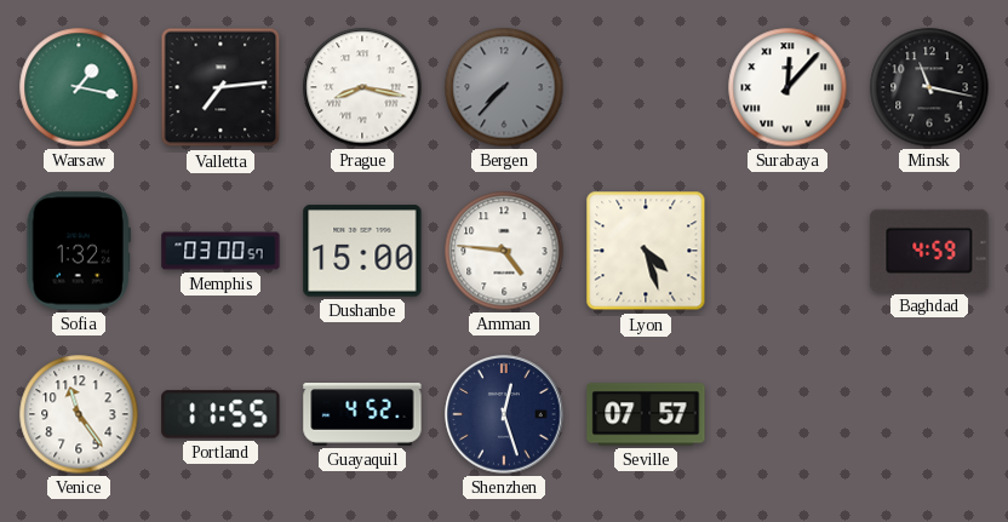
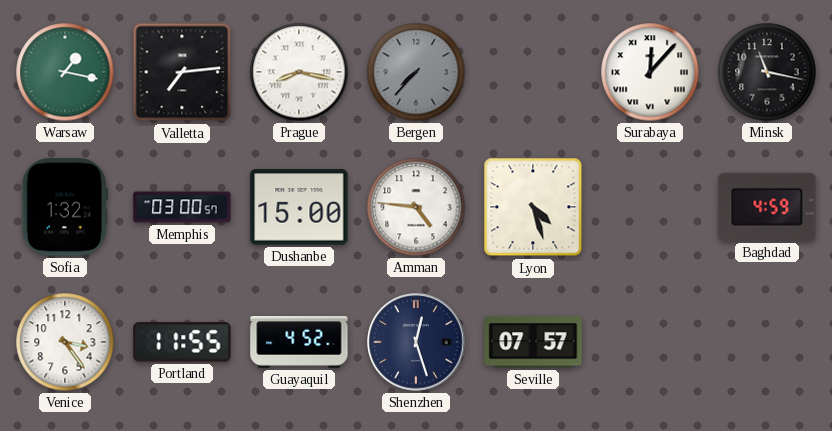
Venice: 11:24 -> 3:24 (65, 342)
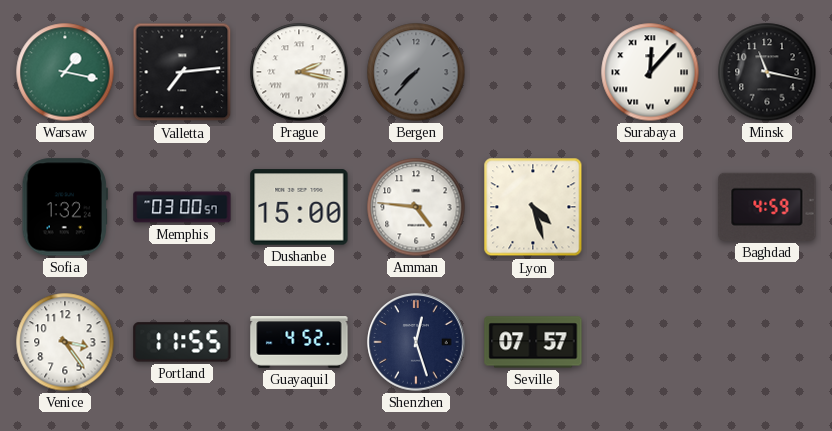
Prague: 8:17 -> 2:17 (299, 72)
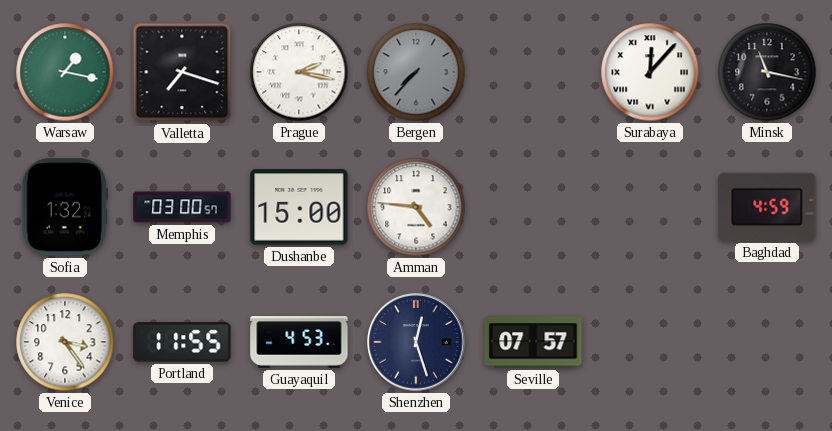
Valletta: 7:14 -> 7:18 (182, 72)
Lyon: 4:27 -> none (533, 207)
Guayaquil: 4:52 -> 4:53 (299, 343)
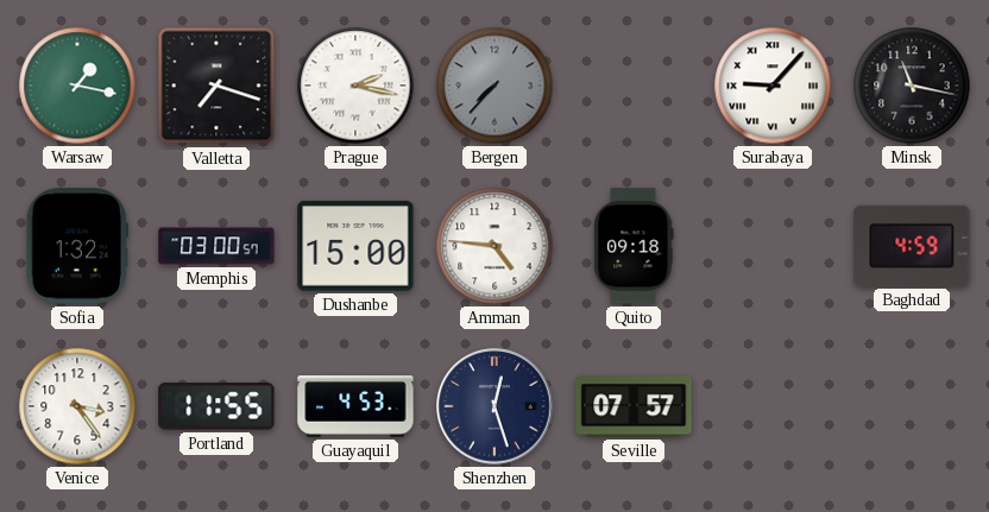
Surabaya: 12:07 -> 9:07 (773, 86)
Quito: none -> 09:18 (634, 246)
